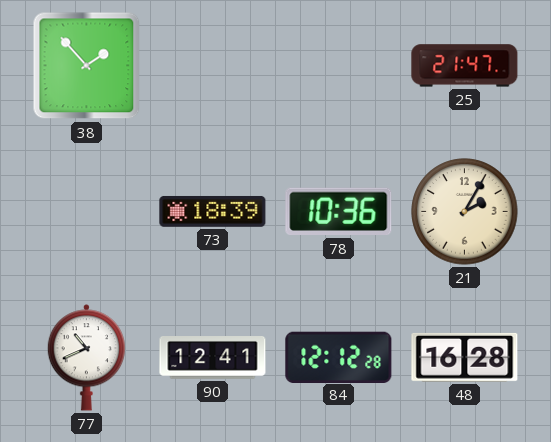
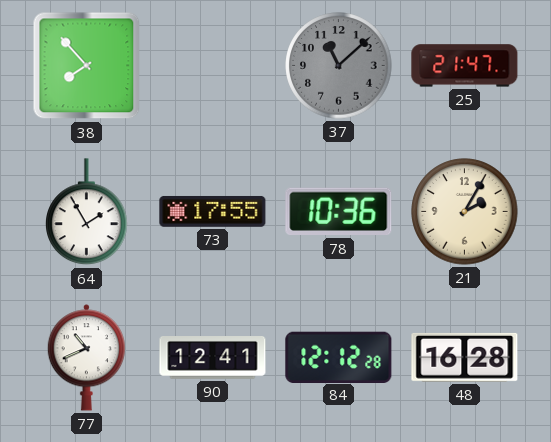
38: 1:53 -> 7:53 (87, 66)
37: none -> 11:08 (339, 66)
64: none -> 1:55 (87, 212)
73: 18:39 -> 17:55 (213, 211)
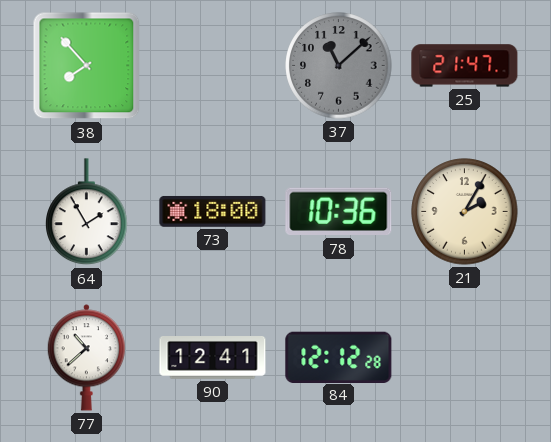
73: 17:55 -> 18:00 (213, 211)
77: 10:41 -> 10:38 (86, 358)
48: 16:28 -> none (465, 357)
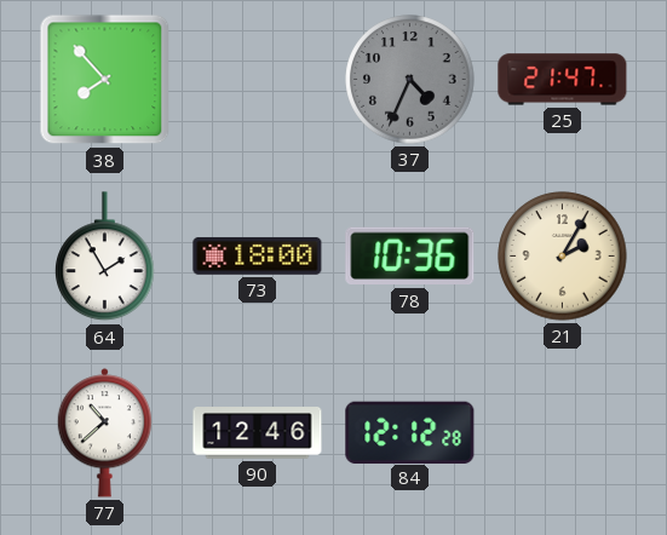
37: 11:08 -> 4:34 (410, 80)
90: 12:41 -> 12:46 (258, 433)
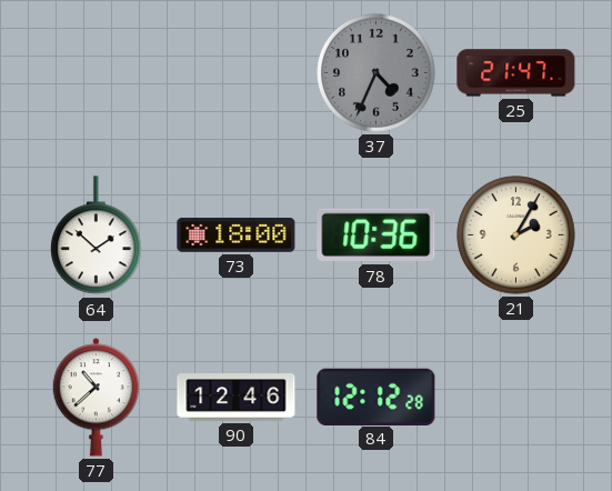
38: 7:53 -> none (105, 80)
64: 1:55 -> 1:52 (97, 236)
